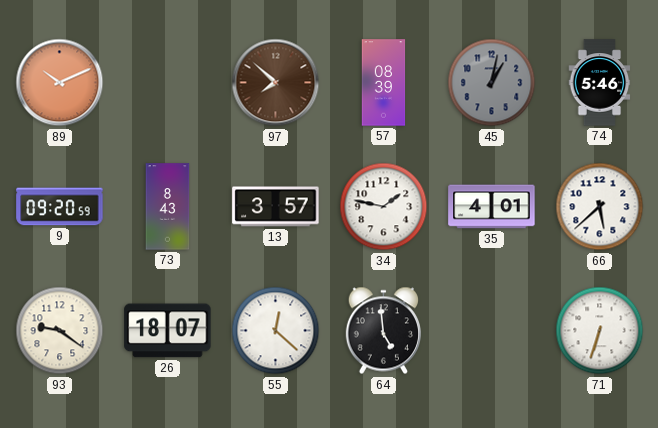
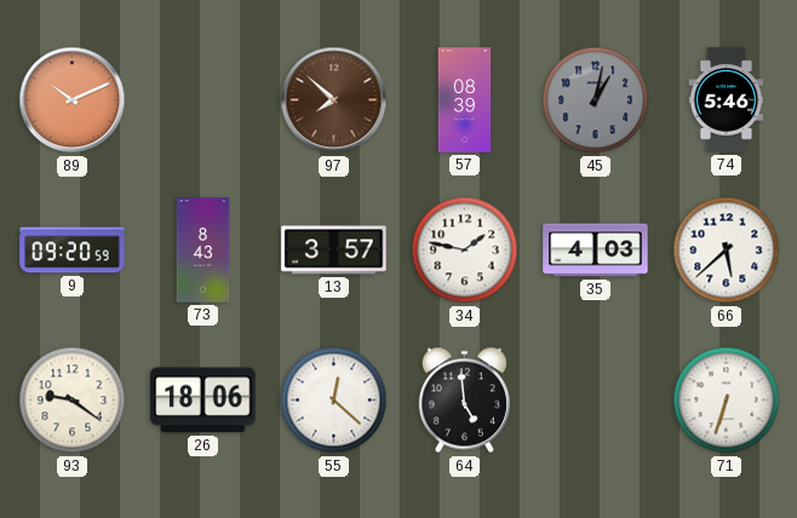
35: 4:01 -> 4:03 (596, 251)
26: 18:07 -> 18:06 (203, 401)
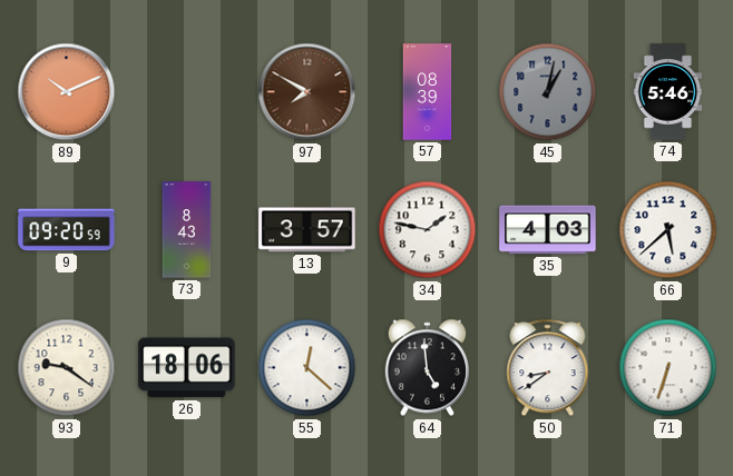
97: 7:52 -> 7:50 (307, 92)
50: none -> 8:39 (548, 368)
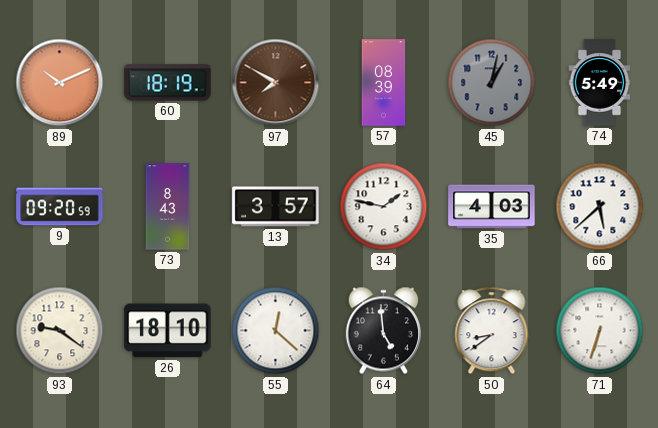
60: none -> 18:19 (168, 83)
74: 5:46 -> 5:49 (600, 83)
26: 18:06 -> 18:10 (168, 331)
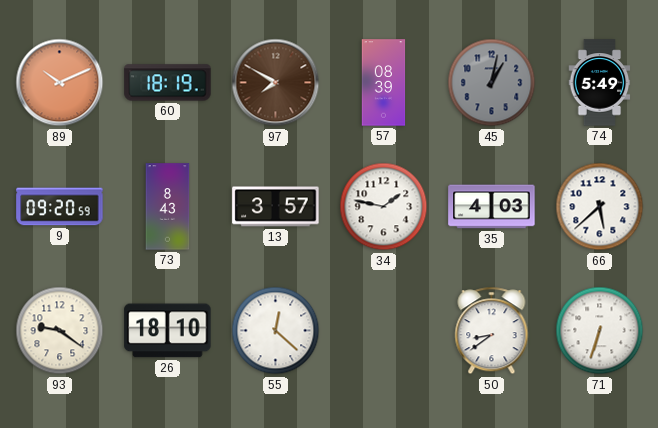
64: 4:59 -> none (383, 331)
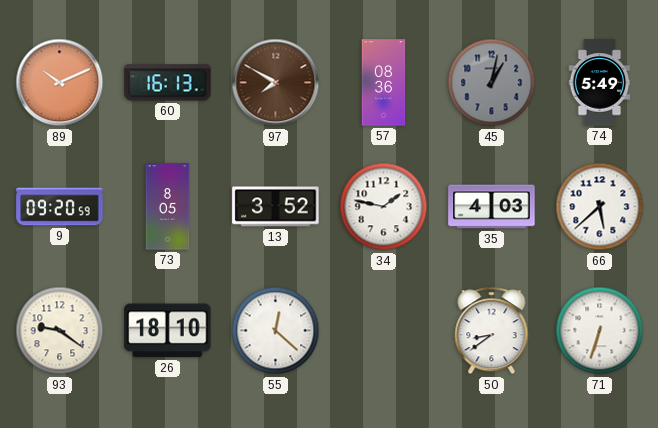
60: 18:19 -> 16:13 (168, 83)
57: 08:39 -> 08:36 (384, 83)
73: 8:43 -> 8:05 (168, 207)
13: 3:57 -> 3:52 (276, 207)
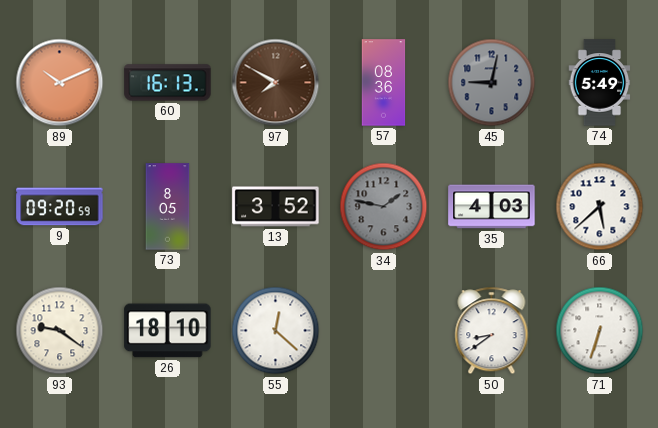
45: 1:02 -> 9:02 (492, 83)
34 dial: white -> grey (384, 207)
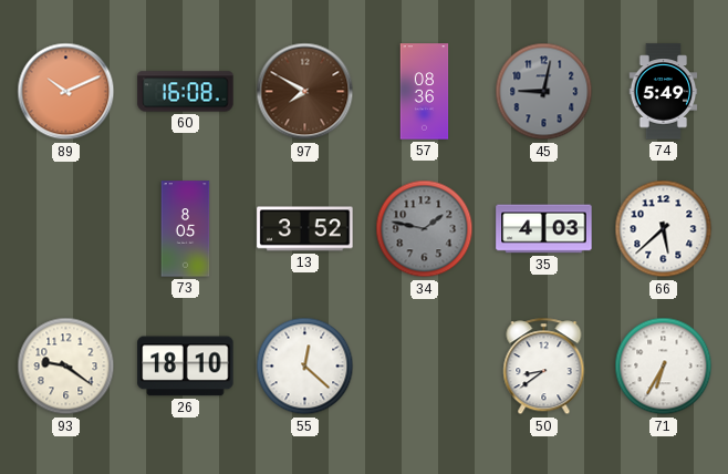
60: 16:13 -> 16:08 (186, 92)
9: 09:20 -> none (60, 207)
71: 6:33 -> 6:35 (664, 367)
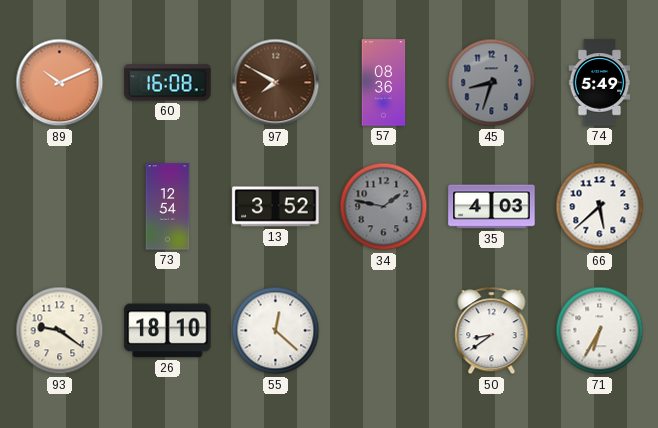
45: 9:02 -> 8:33 (492, 83)
73: 8:05 -> 12:54 (168, 207)
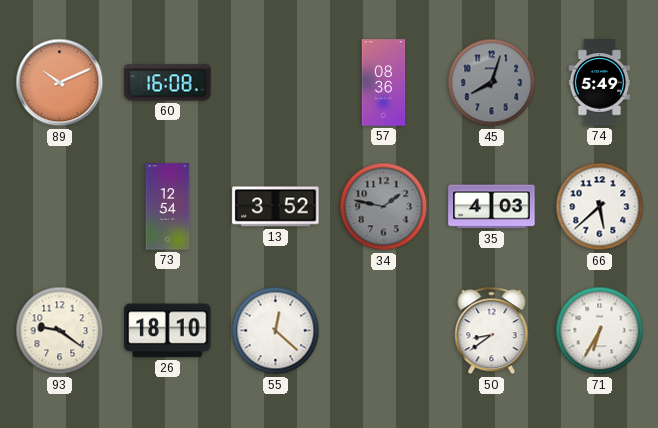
97: 7:50 -> none (276, 83)
45: 8:33 -> 8:03 (492, 83)
